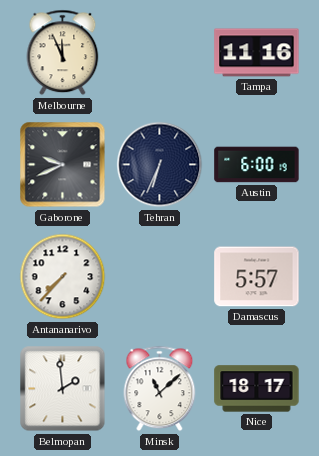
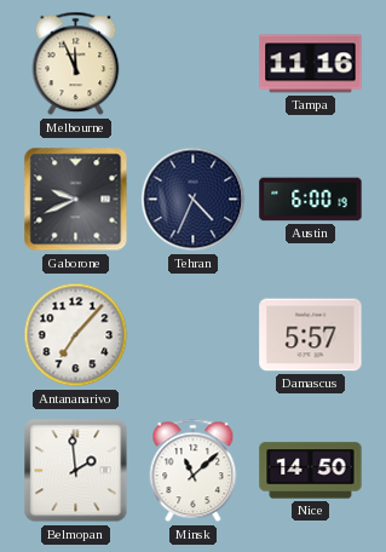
Tehran: 6:34 -> 4:34 (194, 200)
Antananarivo: 7:37 -> 7:07 (76, 335)
Nice: 18:17 -> 14:50 (311, 471)
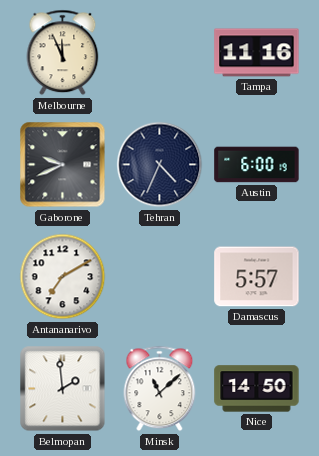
Antananarivo: 7:07 -> 7:10 (63, 277)
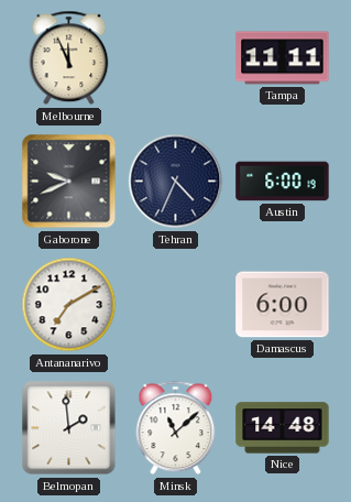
Tampa: 11:16 -> 11:11 (283, 58)
Damascus: 5:57 -> 6:00 (283, 305)
Nice: 14:50 -> 14:48 (283, 428)
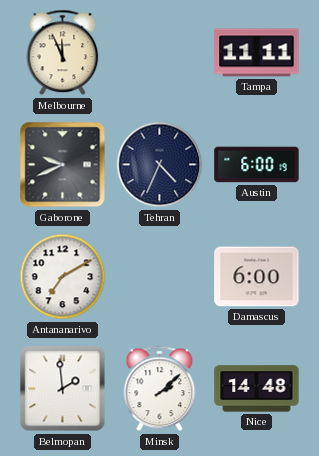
Minsk: 11:08 -> 2:08 (160, 389)
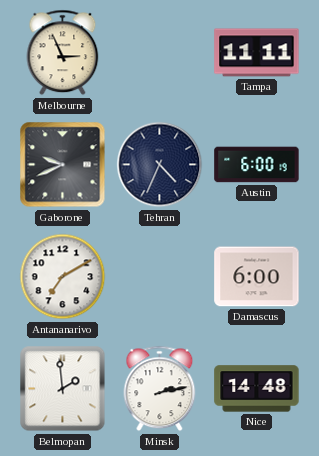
Melbourne: 11:56 -> 2:56 (63, 53)
Minsk: 2:08 -> 2:13 (160, 389)
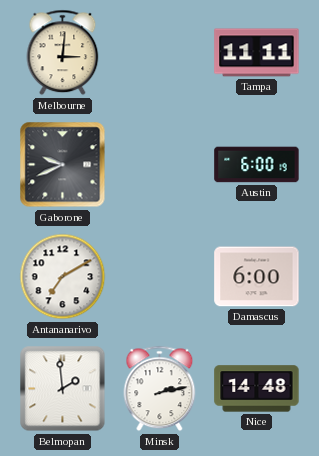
Melbourne: 2:56 -> 3:01 (63, 53)
Tehran: 4:34 -> none (160, 165)
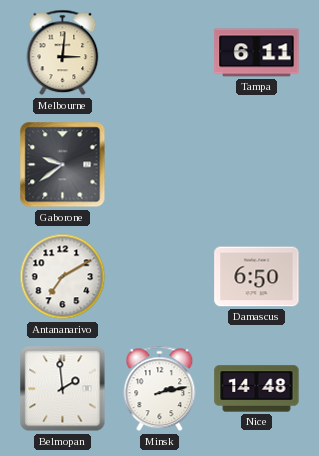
Tampa: 11:11 -> 6:11 (257, 53)
Gaborone: 9:41 -> 9:39 (63, 165)
Austin: 6:00 -> none (257, 165)
Damascus: 6:00 -> 6:50 (257, 277)
